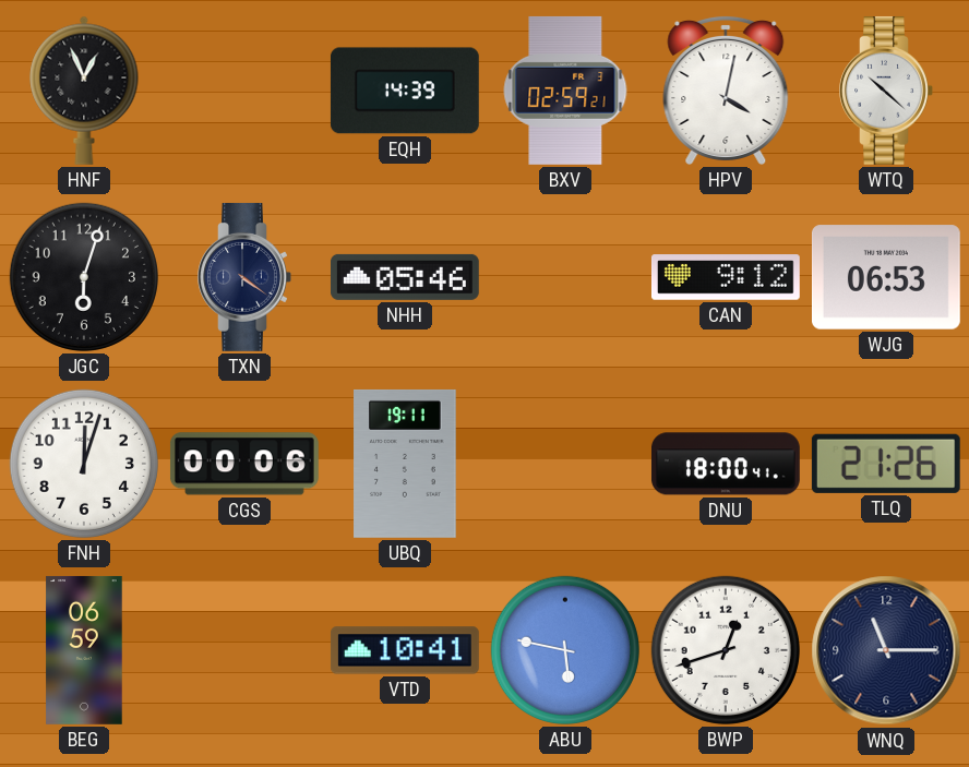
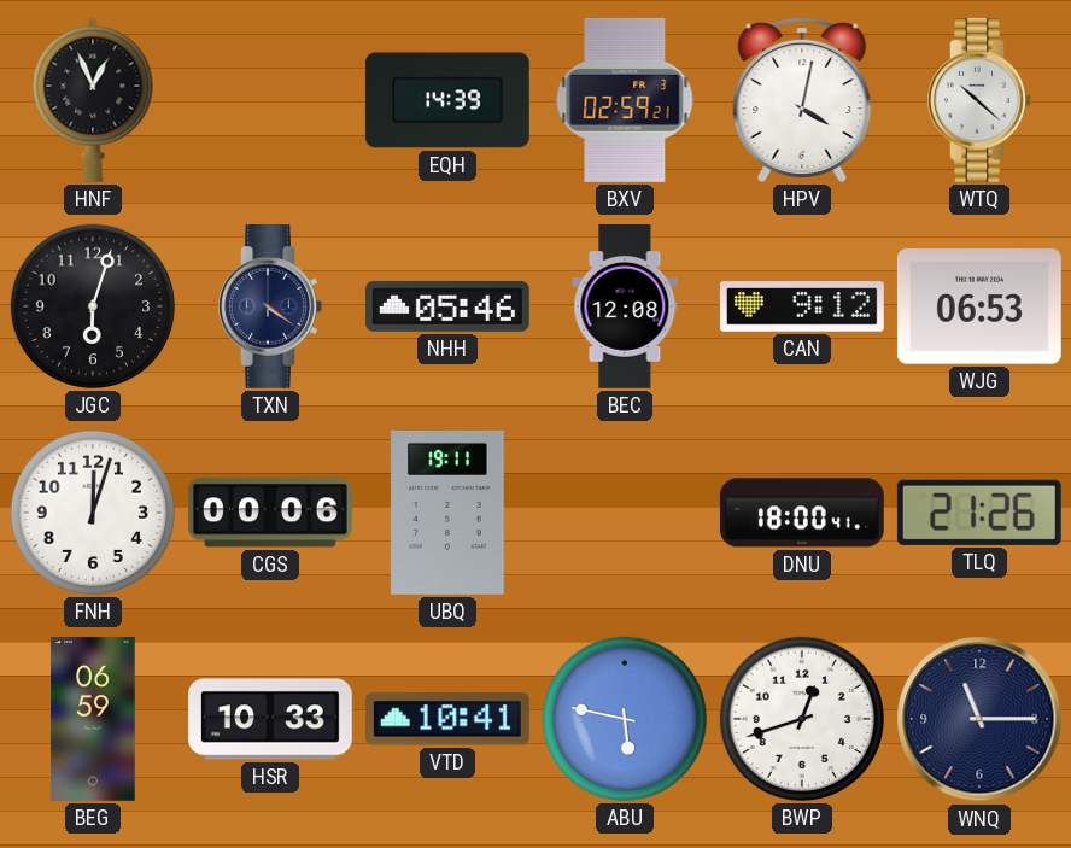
BEC: none -> 12:08 (625, 308)
HSR: none -> 10:33 (271, 719)
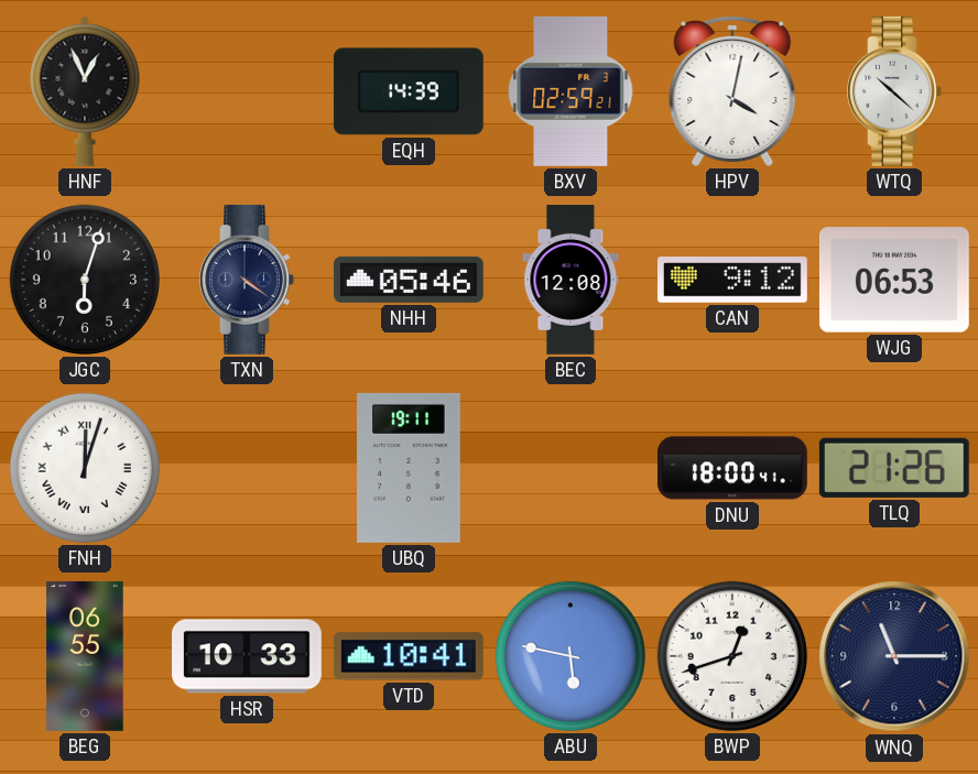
FNH numerals: Arabic -> Roman (85, 468)
CGS: 00:06 -> none (270, 513)
BEG: 06:59 -> 06:55 (85, 656)
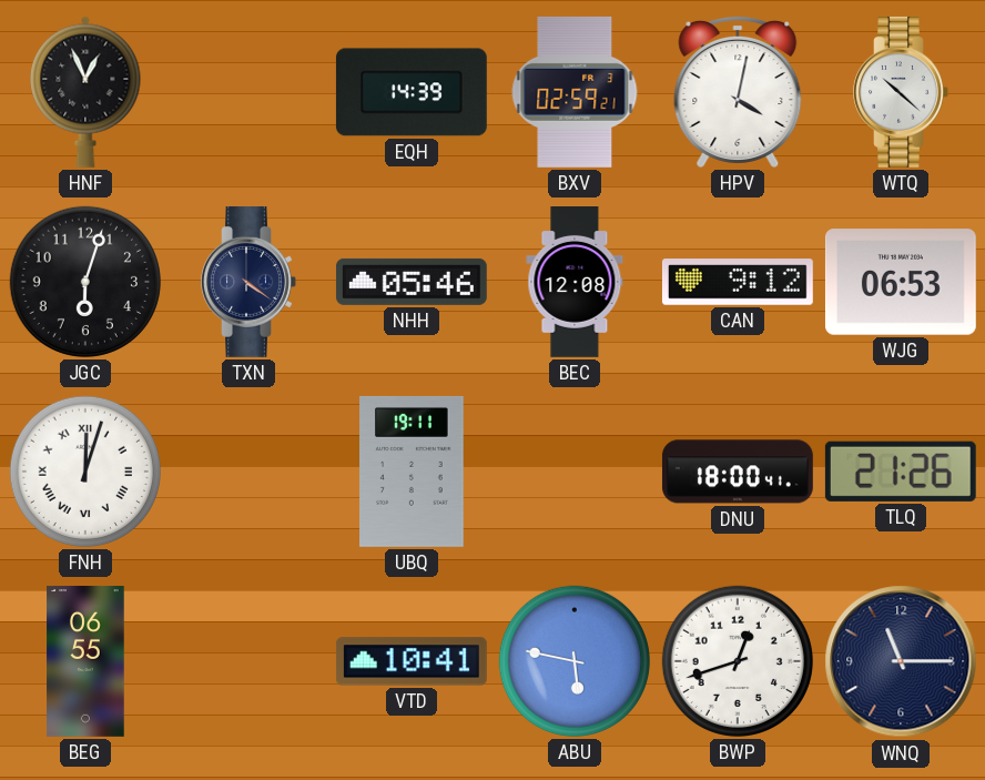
HSR: 10:33 -> none (248, 656)
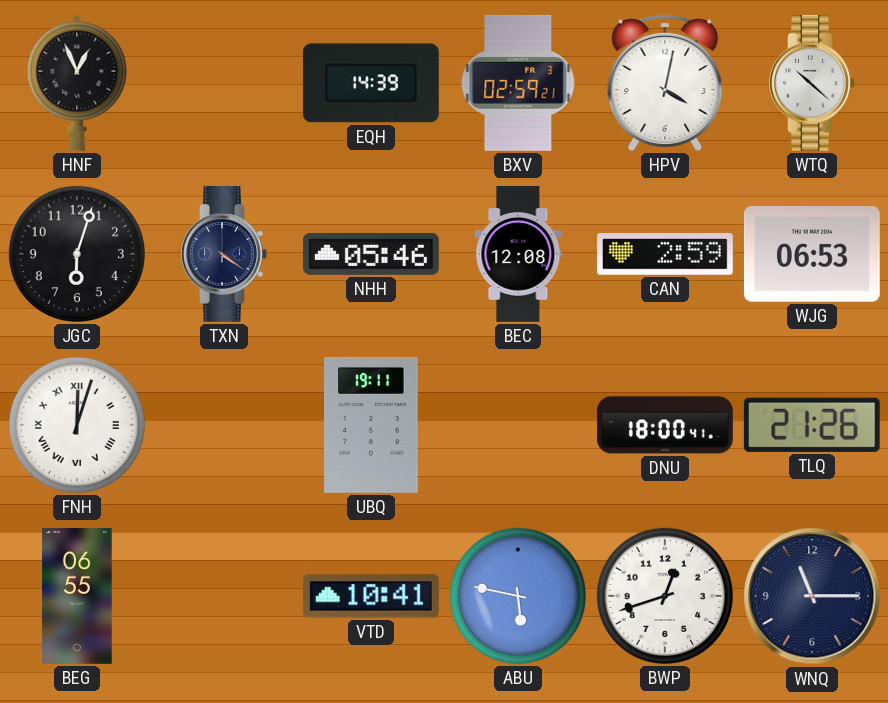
CAN: 9:12 -> 2:59 (665, 254)
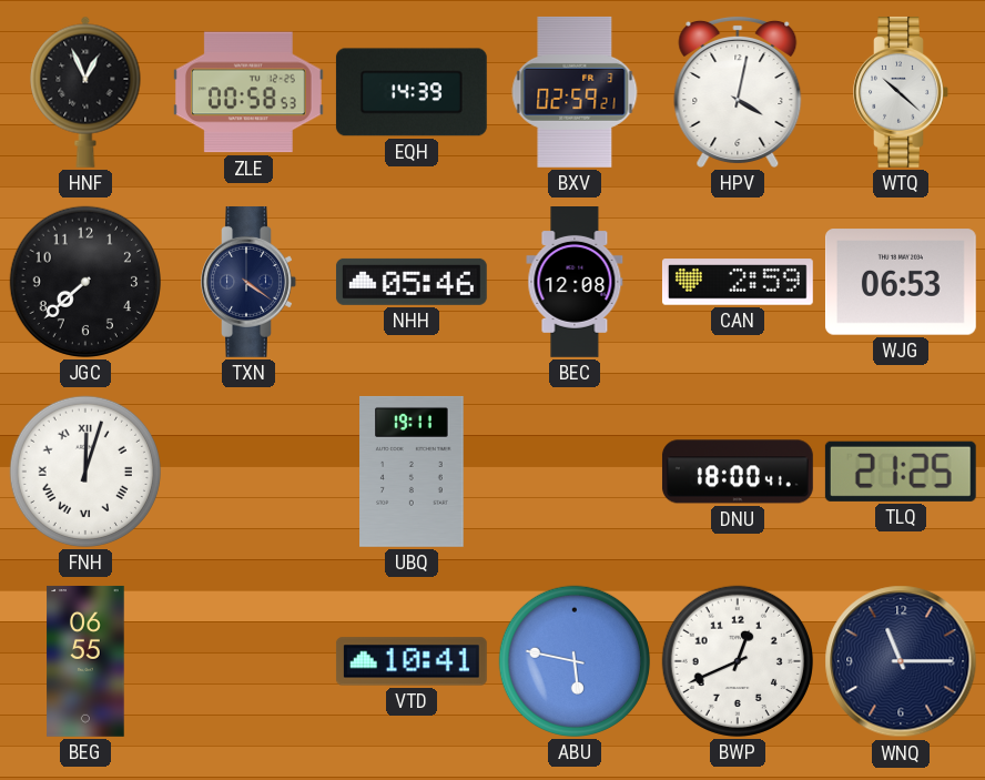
ZLE: none -> 00:58 (248, 92)
JGC: 6:03 -> 7:38 (85, 282)
TLQ: 21:26 -> 21:25 (901, 472)
BWP: 12:42 -> 12:41 (738, 661)
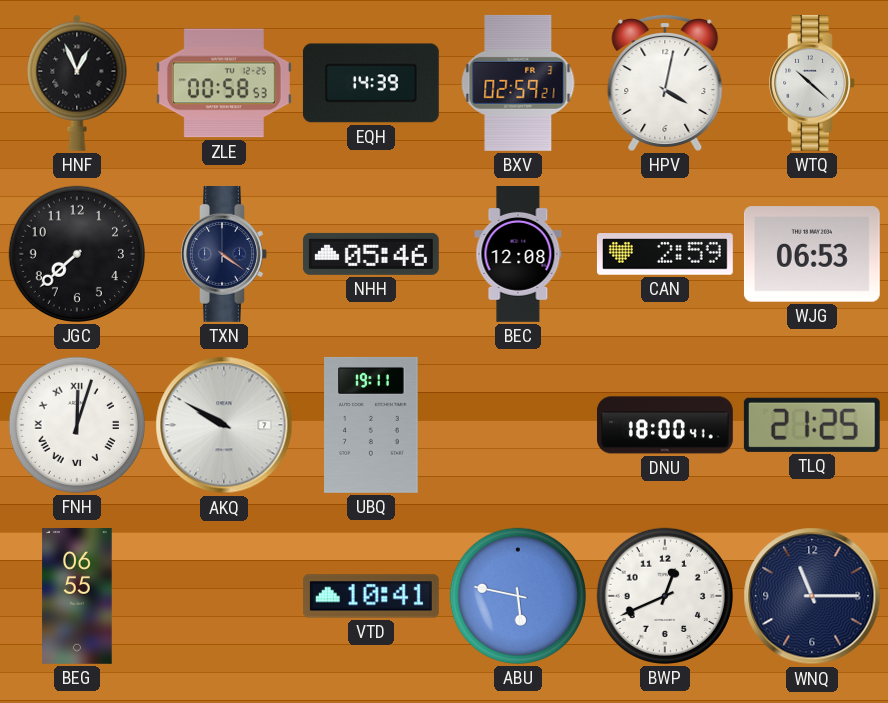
AKQ: none -> 9:50 (224, 425)
